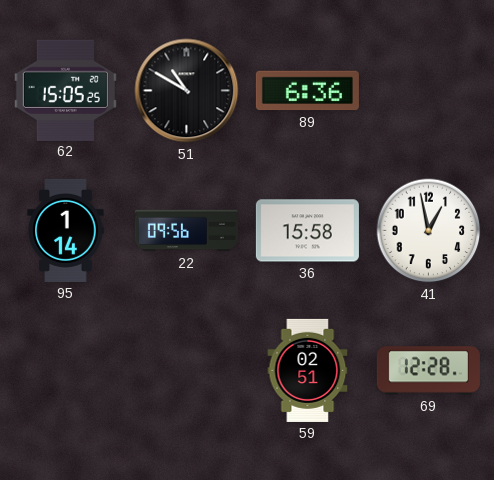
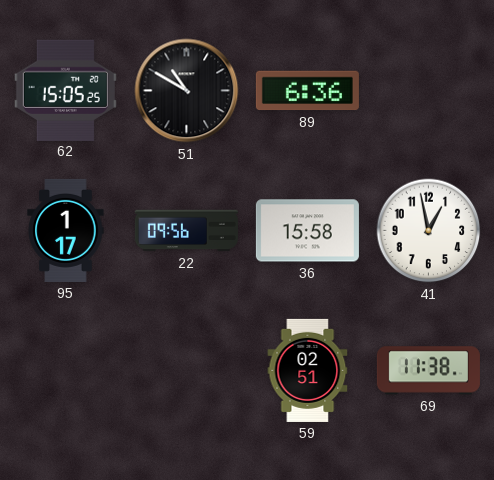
95: 1:14 -> 1:17 (66, 230)
69: 12:28 -> 11:38 (428, 371)
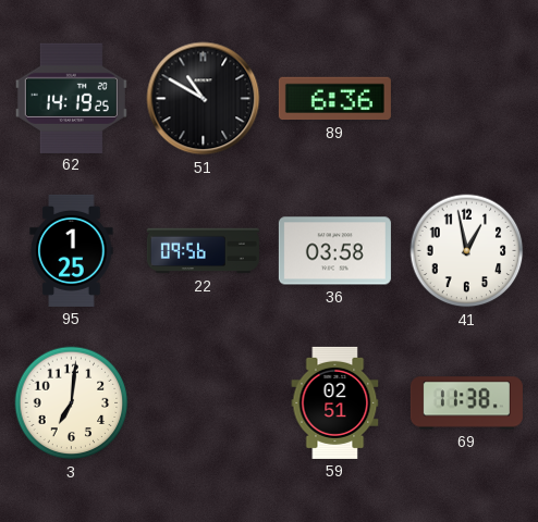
62: 15:05 -> 14:19 (71, 98)
95: 1:17 -> 1:25 (72, 250)
36: 15:58 -> 03:58 (334, 251)
3: none -> 7:01 (72, 403)
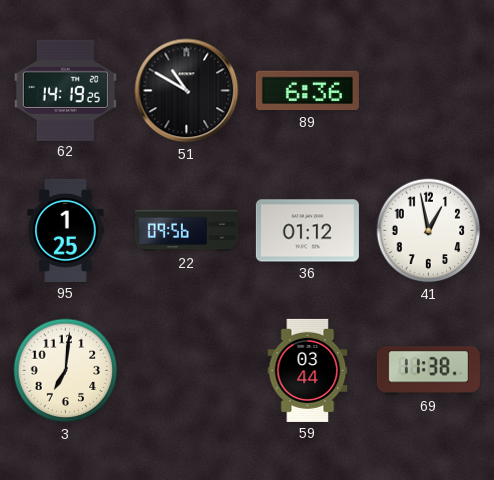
36: 03:58 -> 01:12 (307, 231)
59: 02:51 -> 03:44 (308, 370)
